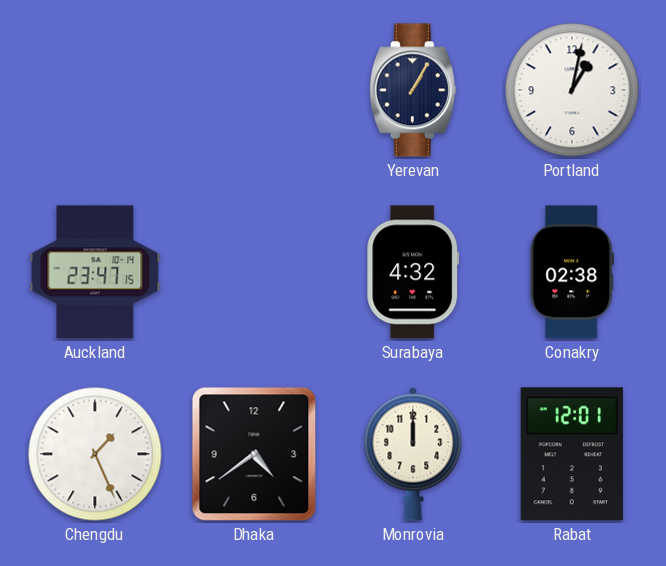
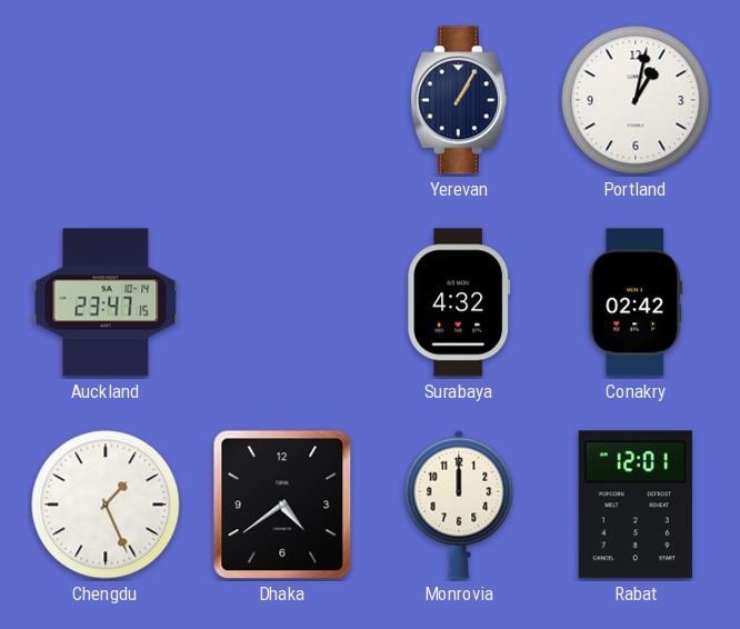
Conakry: 02:38 -> 02:42 (636, 302)
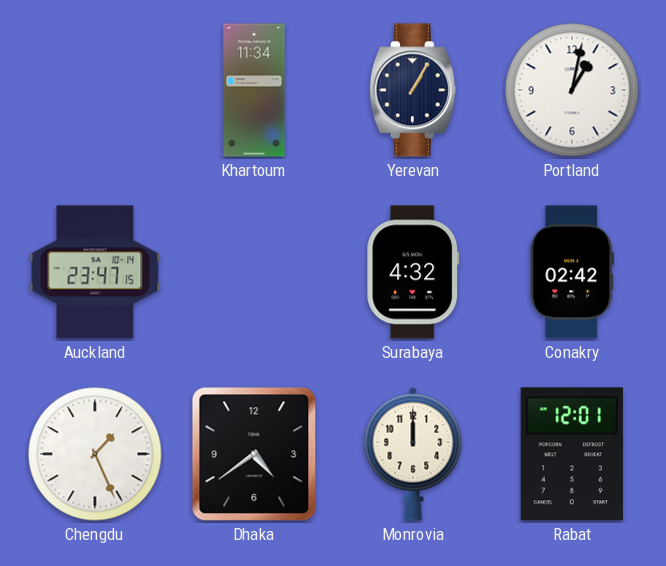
Khartoum: none -> 11:34 (254, 90)
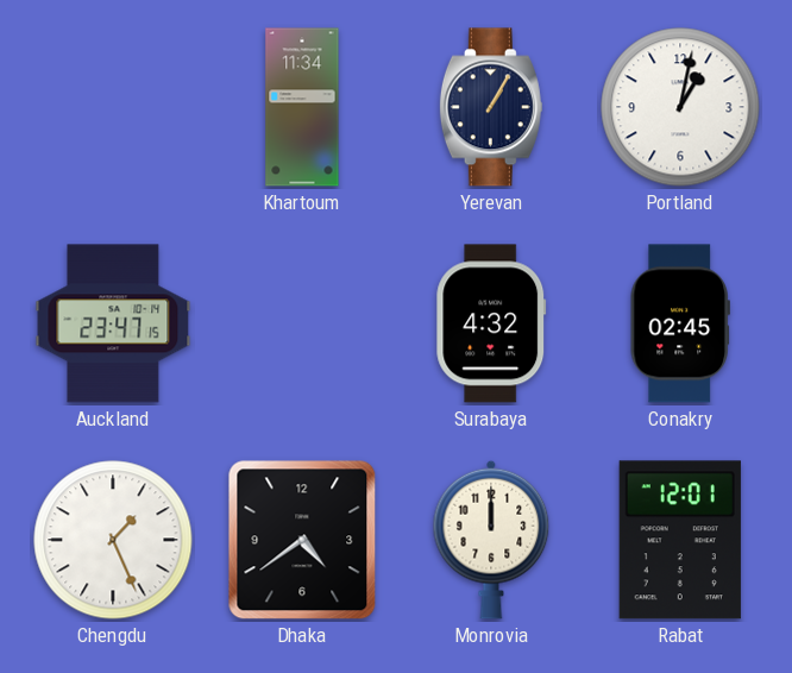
Conakry: 02:42 -> 02:45 (680, 323)
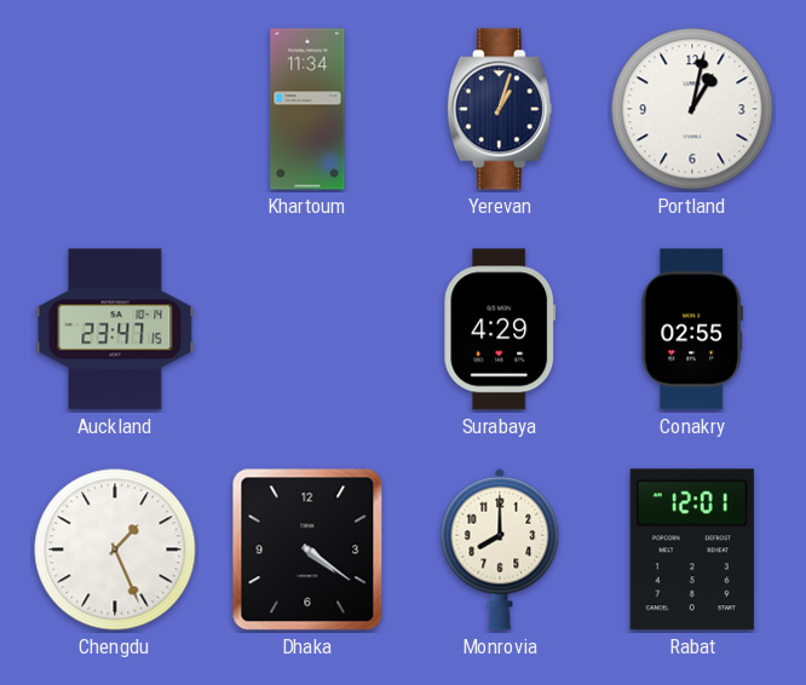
Yerevan: 1:05 -> 1:03 (500, 109)
Surabaya: 4:32 -> 4:29 (500, 329)
Conakry: 02:45 -> 02:55 (692, 329)
Dhaka: 4:39 -> 4:21 (307, 549)
Monrovia: 12:00 -> 8:00 (500, 549)
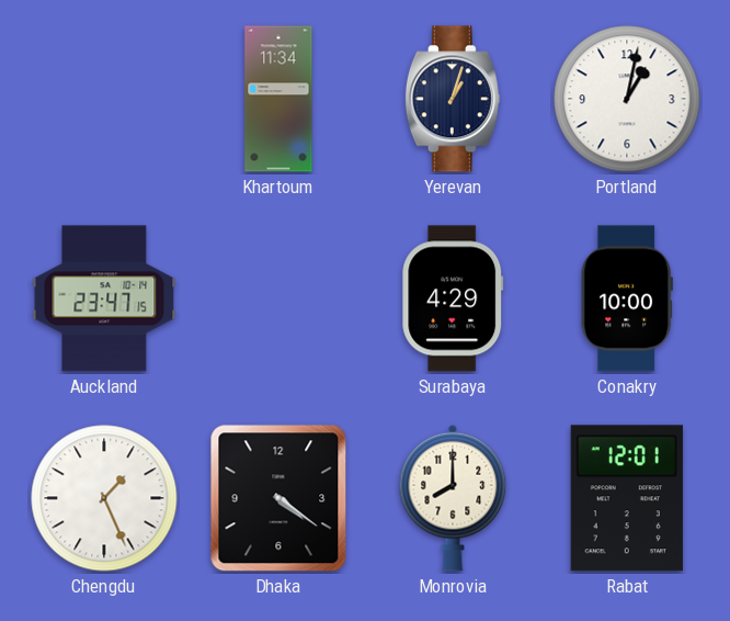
Conakry: 02:55 -> 10:00 (627, 298)
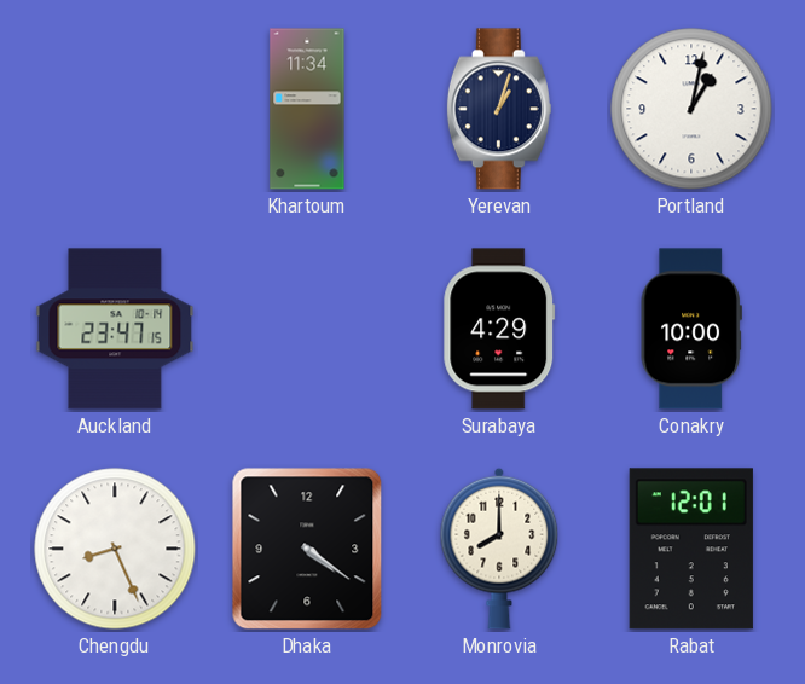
Chengdu: 1:26 -> 8:26 (115, 549)
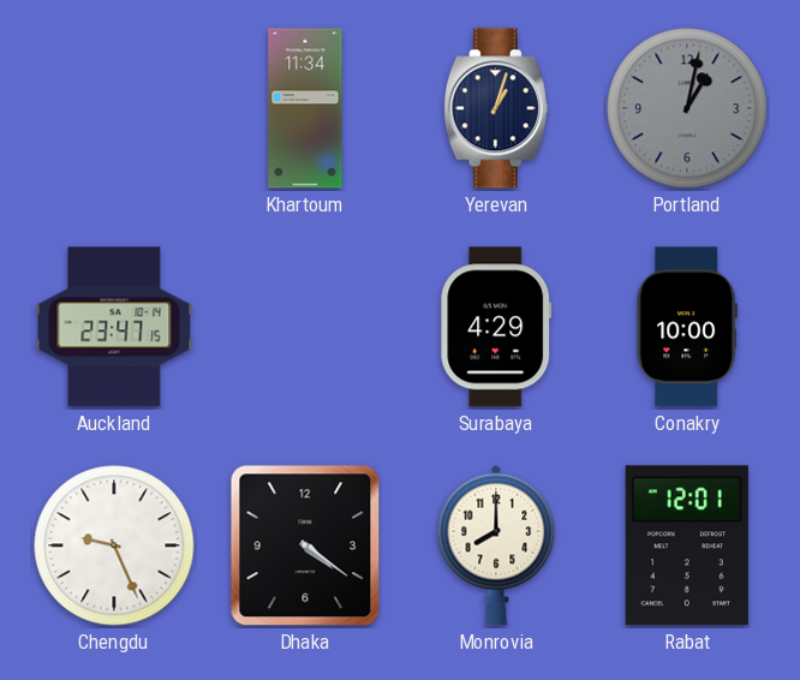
Portland dial: white -> grey (687, 108)
Chengdu: 8:26 -> 9:26 (114, 545)
